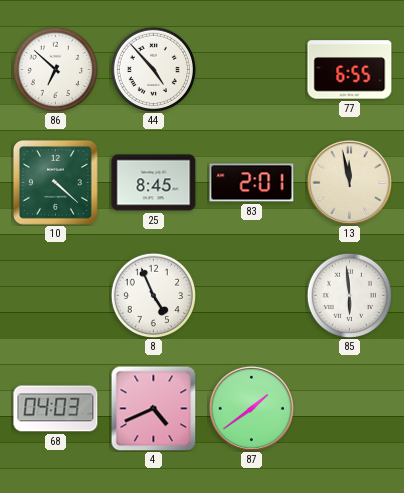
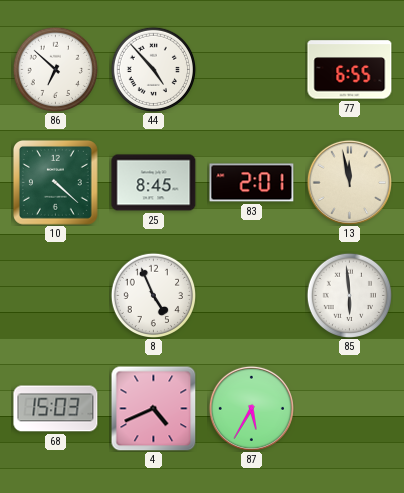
68: 04:03 -> 15:03 (56, 409)
87: 1:39 -> 5:35 (251, 408)
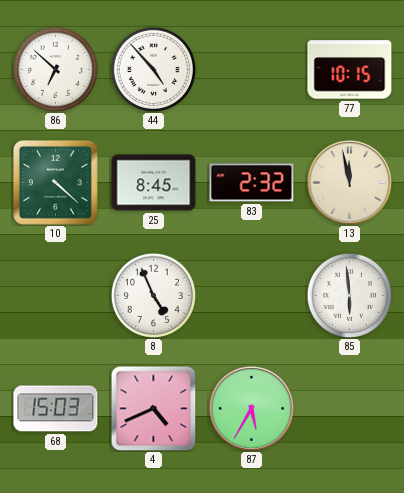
77: 6:55 -> 10:15 (350, 70)
83: 2:01 -> 2:32 (252, 183)
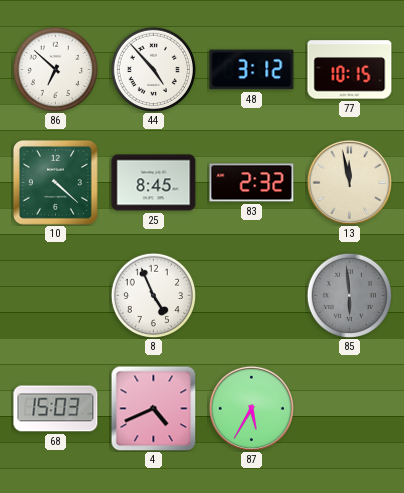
48: none -> 3:12 (252, 70)
85 dial: white -> grey (349, 295)
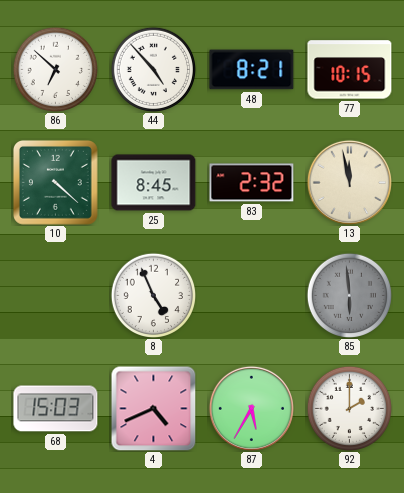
48: 3:12 -> 8:21 (252, 70)
92: none -> 2:00 (349, 408)
